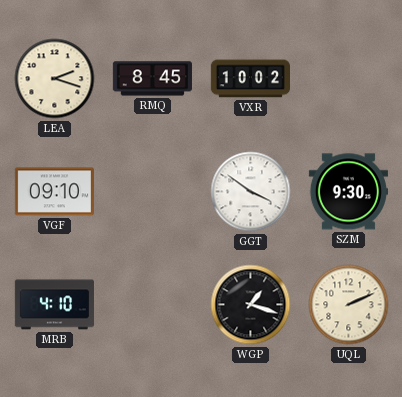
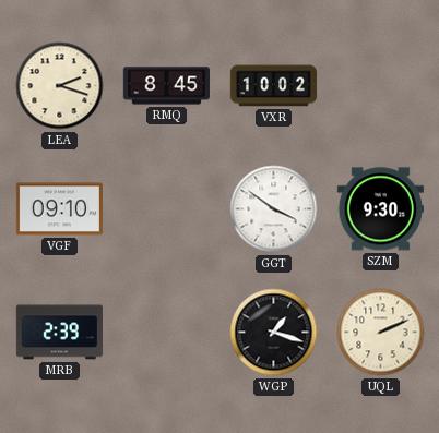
MRB: 4:10 -> 2:39 (59, 333)
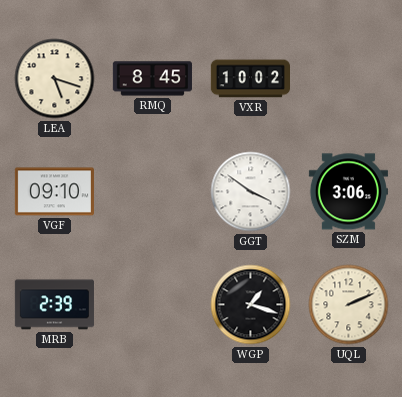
LEA: 2:18 -> 5:18 (55, 79)
SZM: 9:30 -> 3:06 (348, 192)
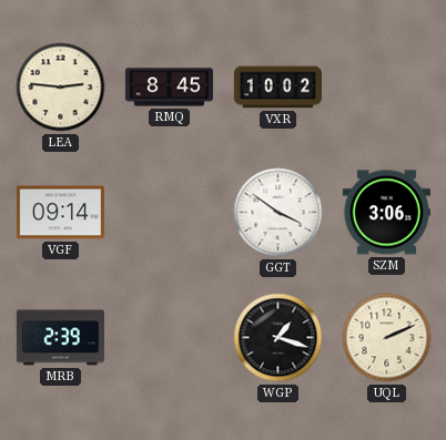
LEA: 5:18 -> 2:46 (61, 88)
VGF: 09:10 -> 09:14 (60, 213)
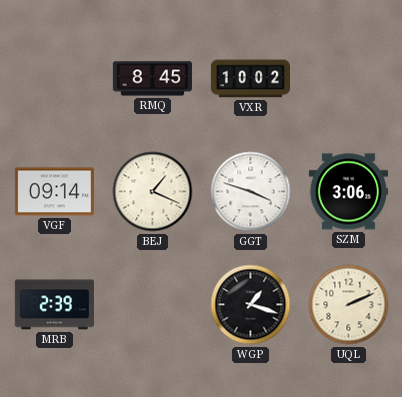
LEA: 2:46 -> none (61, 88)
BEJ: none -> 1:19 (153, 192)
GGT: 3:51 -> 3:48 (251, 192)
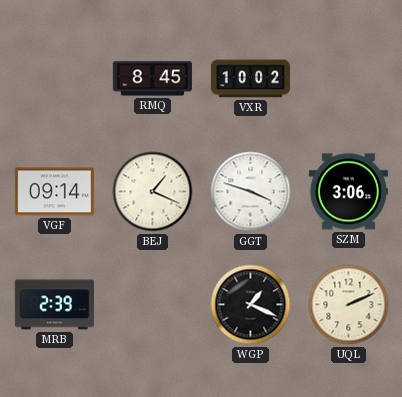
WGP: 1:18 -> 1:19 (251, 305)
